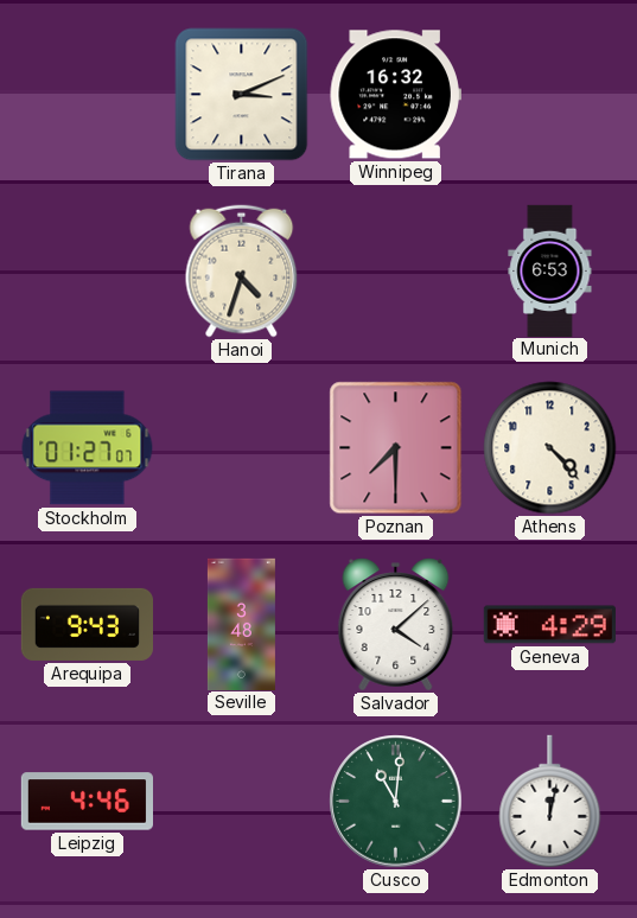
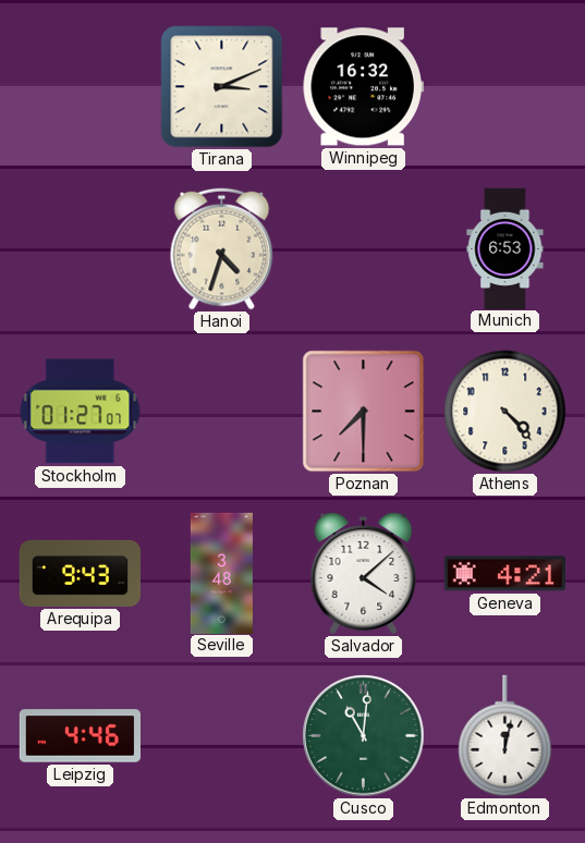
Geneva: 4:29 -> 4:21 (504, 574)
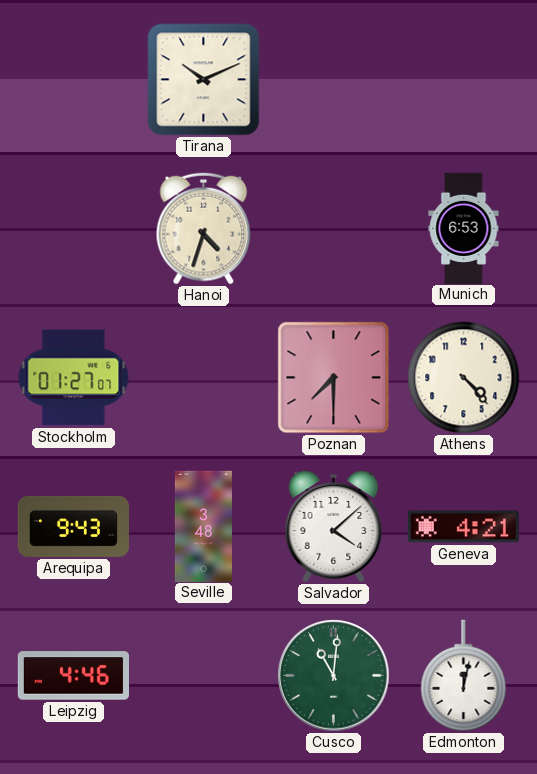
Tirana: 3:11 -> 10:11 (204, 80)
Winnipeg: 16:32 -> none (363, 87)
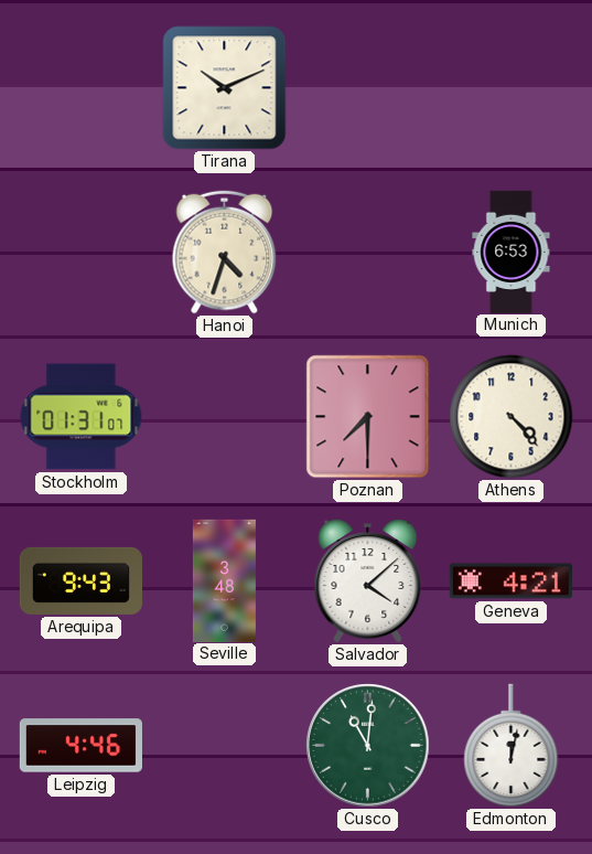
Stockholm: 01:27 -> 01:31 (82, 417)
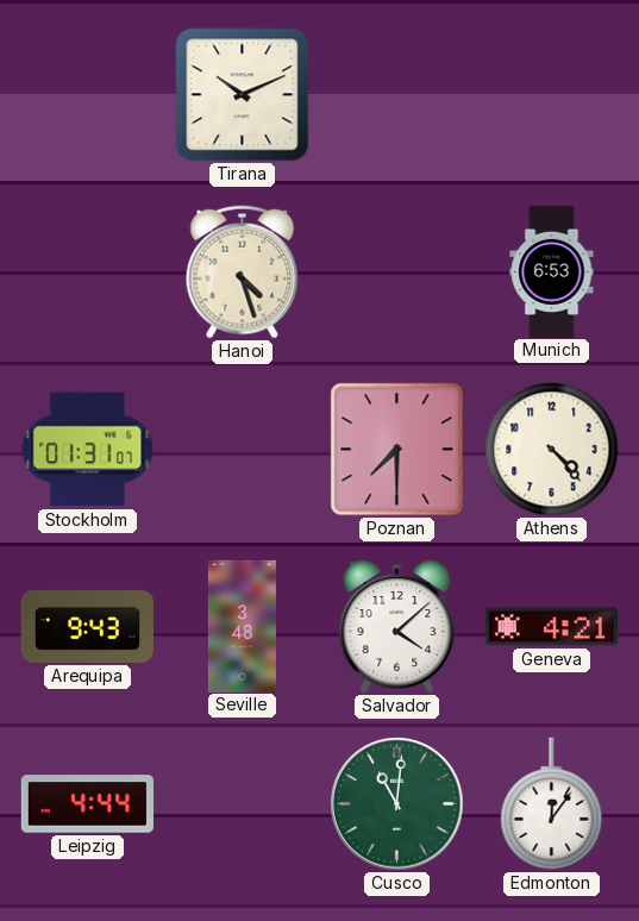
Hanoi: 4:33 -> 4:27 (243, 272)
Leipzig: 4:46 -> 4:44 (87, 804)
Edmonton: 12:02 -> 12:06 (552, 804)
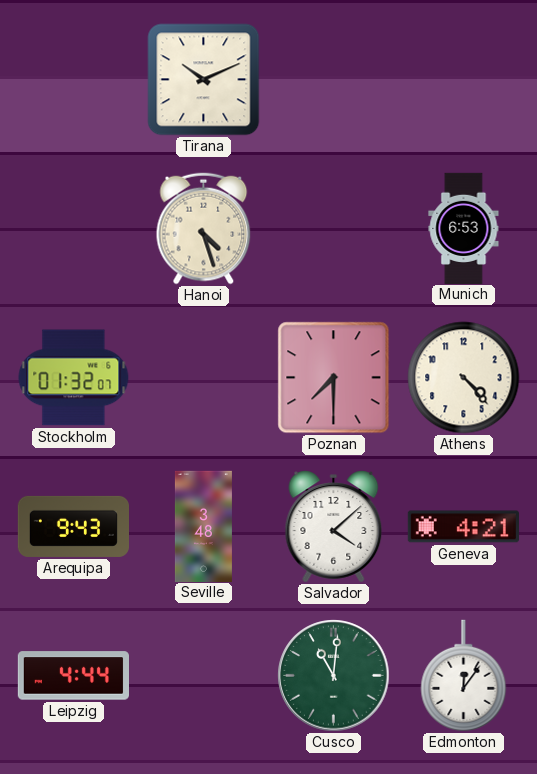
Stockholm: 01:31 -> 01:32 (74, 378)
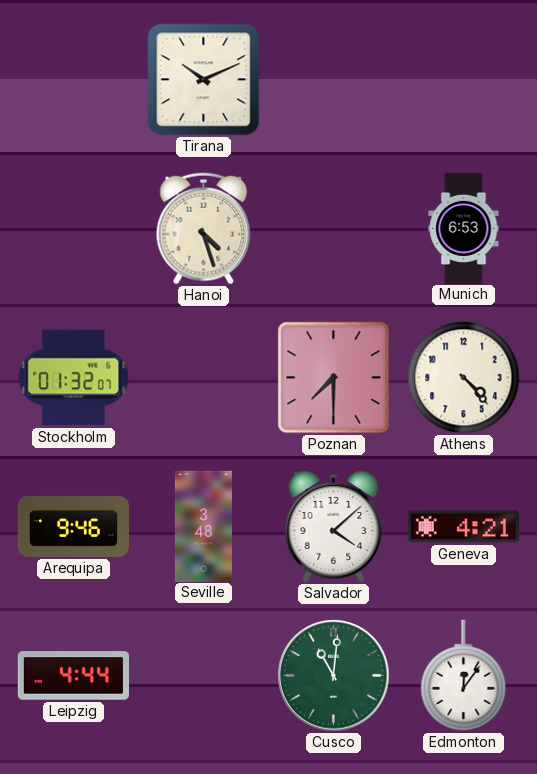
Arequipa: 9:43 -> 9:46 (73, 526)
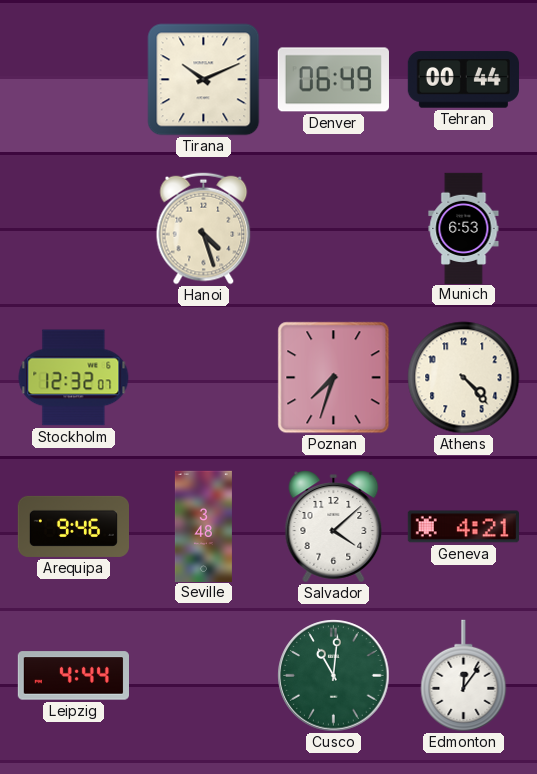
Denver: none -> 06:49 (333, 80)
Tehran: none -> 00:44 (463, 80)
Stockholm: 01:32 -> 12:32 (74, 378)
Poznan: 7:30 -> 7:33 (334, 378)
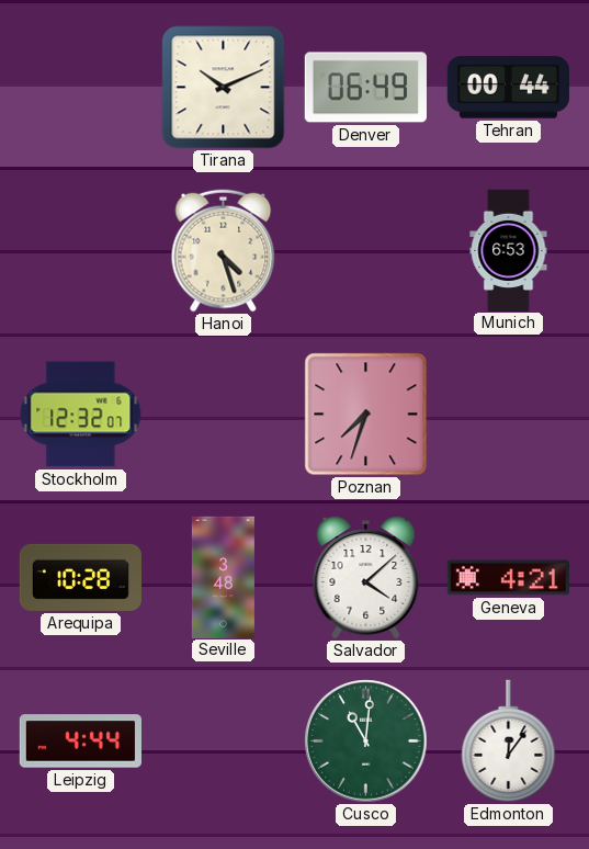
Athens: 4:23 -> none (464, 378)
Arequipa: 9:46 -> 10:28 (80, 577)
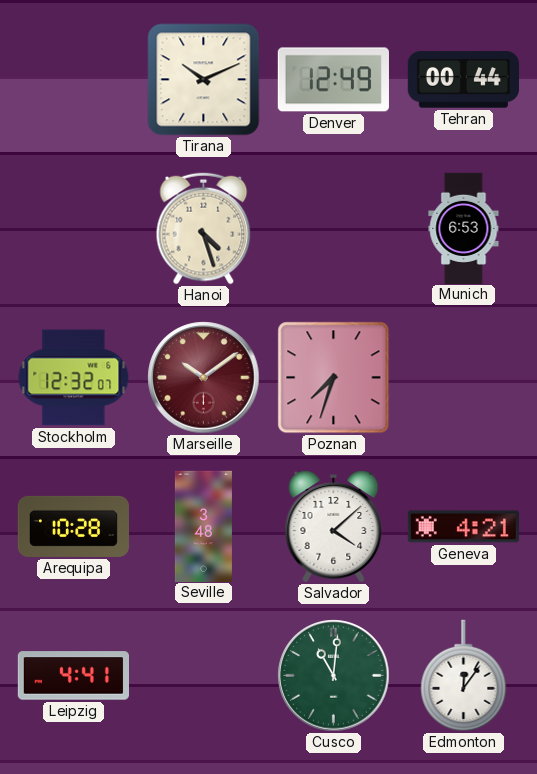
Denver: 06:49 -> 12:49 (333, 80)
Marseille: none -> 10:09 (204, 378)
Leipzig: 4:44 -> 4:41 (73, 676)
